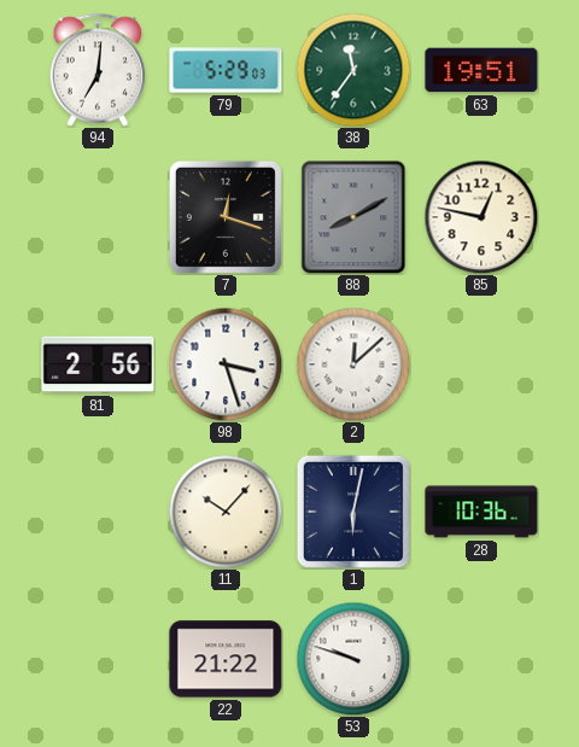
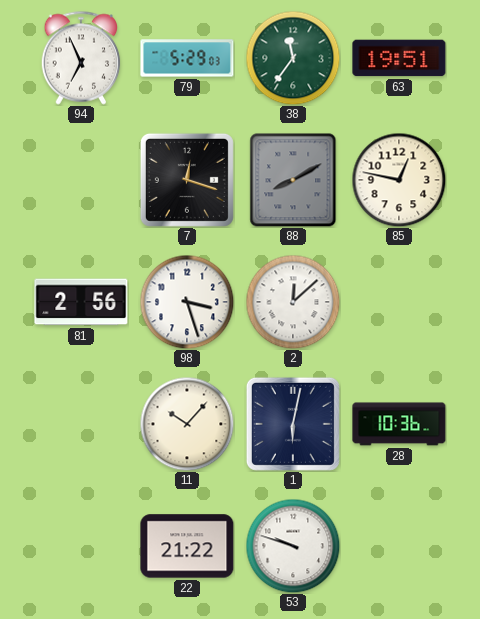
94: 7:01 -> 6:56 (81, 58)
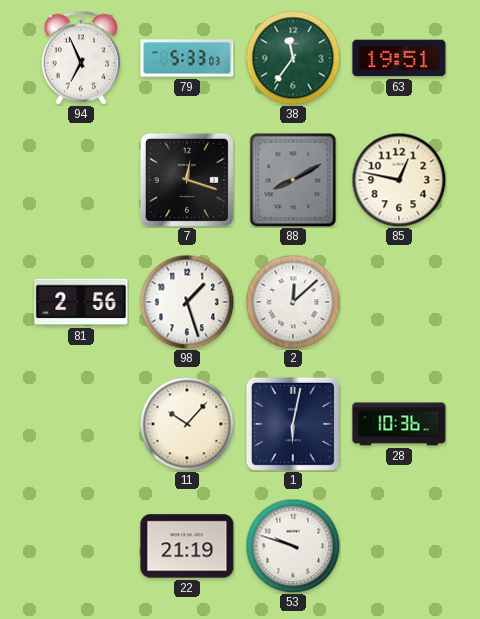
79: 5:29 -> 5:33 (187, 58)
98: 3:27 -> 1:27 (187, 302)
22: 21:22 -> 21:19 (187, 546)
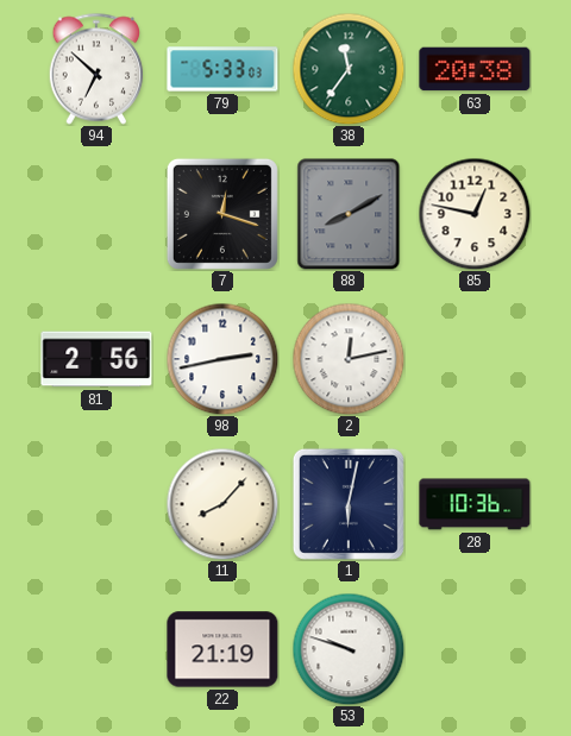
94: 6:56 -> 6:52 (96, 69)
63: 19:51 -> 20:38 (475, 69)
98: 1:27 -> 2:43 (222, 359)
2: 12:08 -> 12:13 (349, 359)
11: 10:07 -> 8:07 (222, 504)
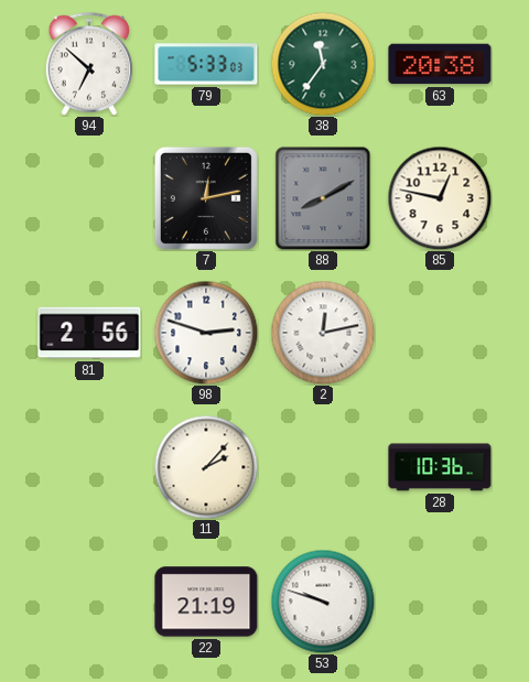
7: 12:18 -> 12:13 (206, 198)
98: 2:43 -> 2:48 (206, 333)
11: 8:07 -> 2:07 (206, 467)
1: 6:02 -> none (349, 504)
